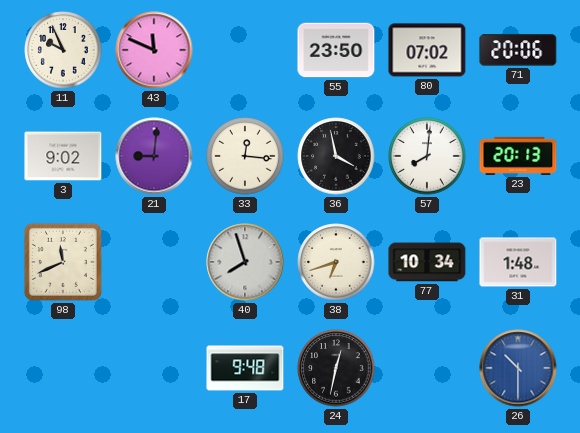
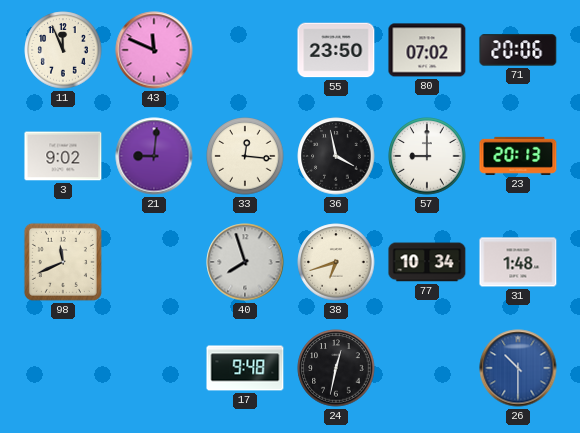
11: 9:56 -> 11:56 (63, 50)
57: 8:01 -> 9:00 (427, 156)
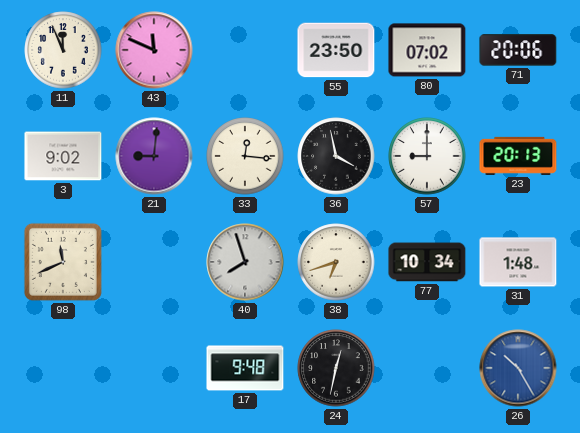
26: 10:30 -> 10:25 (518, 368)
